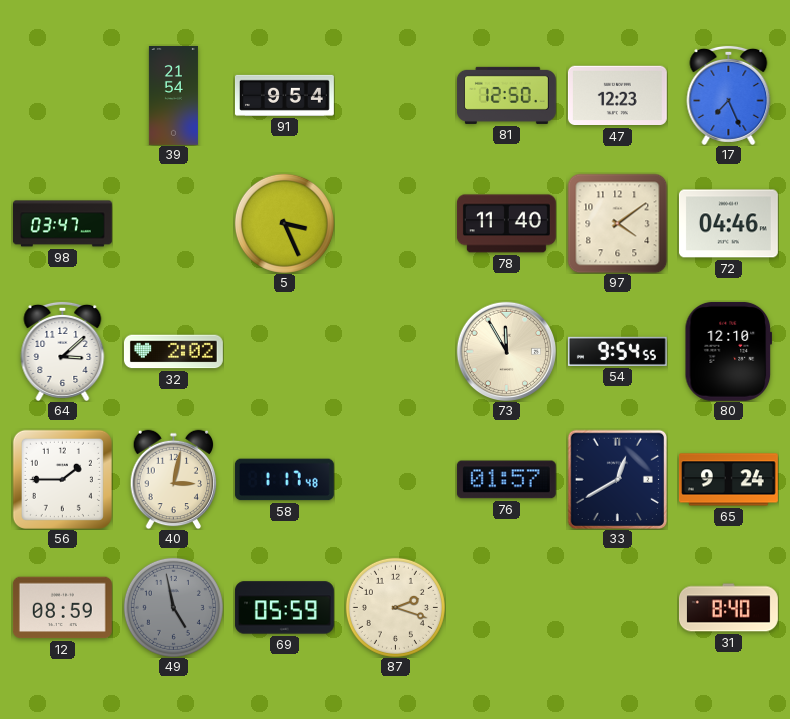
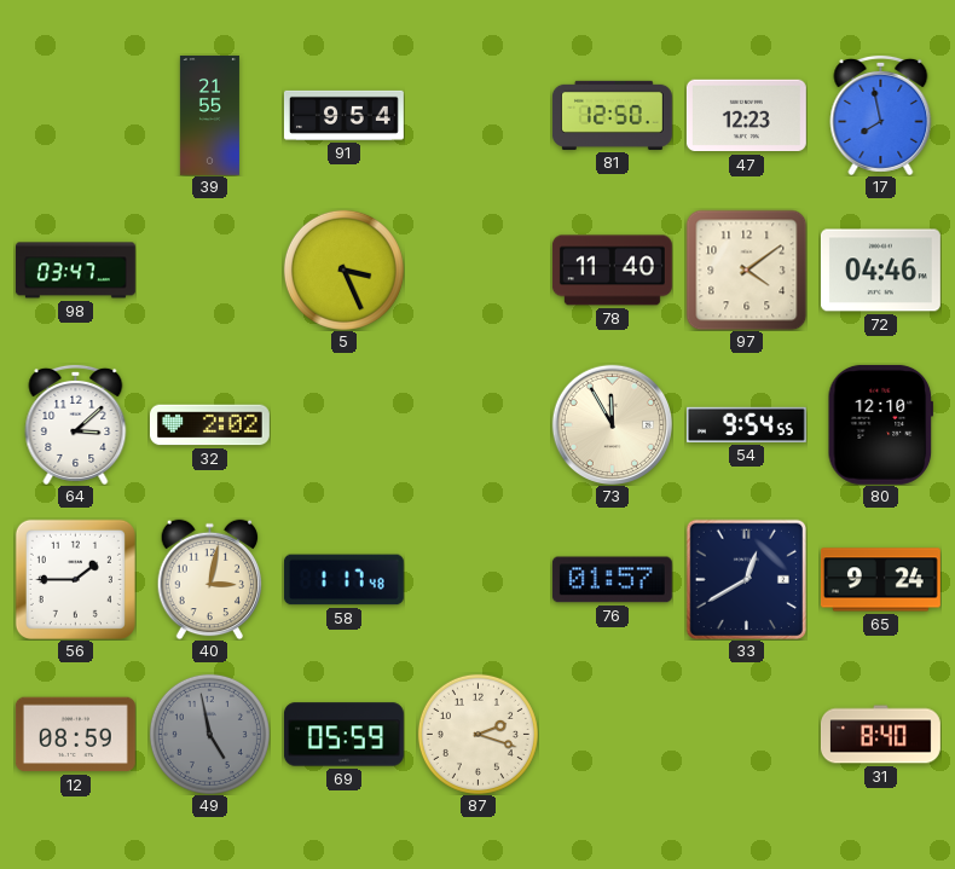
39: 21:54 -> 21:55 (209, 116)
17: 7:26 -> 7:58 (881, 115)
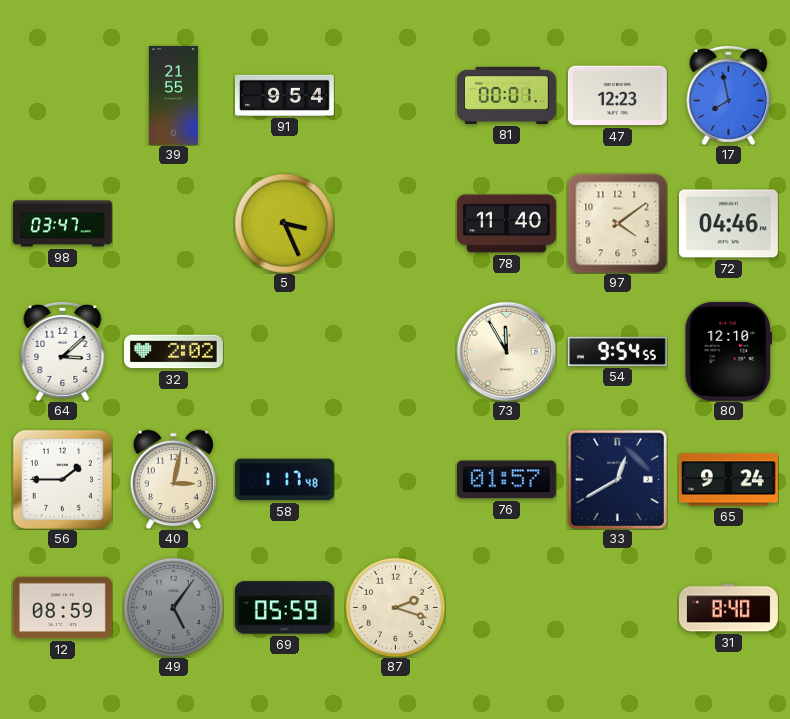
81: 12:50 -> 00:01 (506, 95)
49: 4:58 -> 5:06 (173, 607)
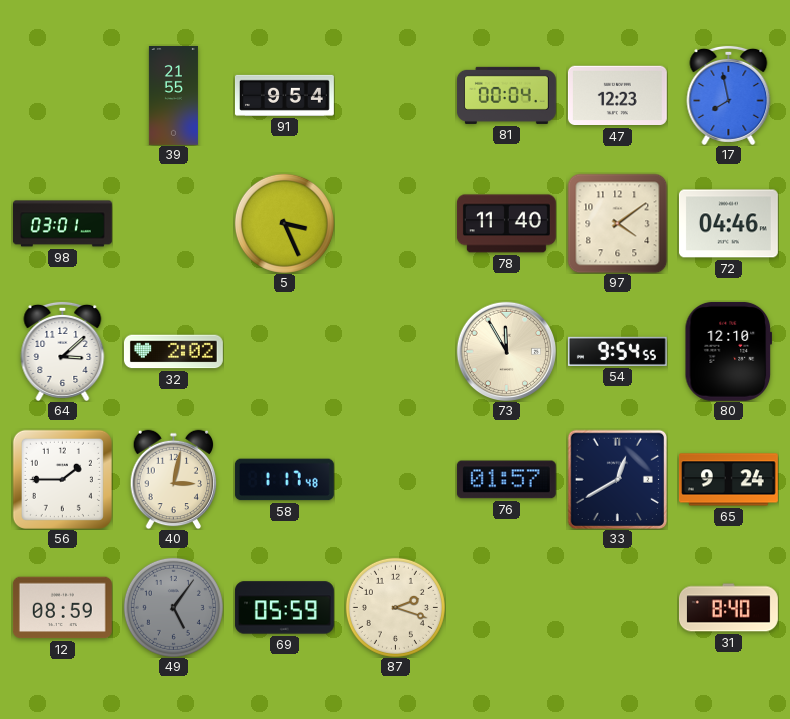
81: 00:01 -> 00:04 (506, 95)
98: 03:47 -> 03:01 (62, 224)
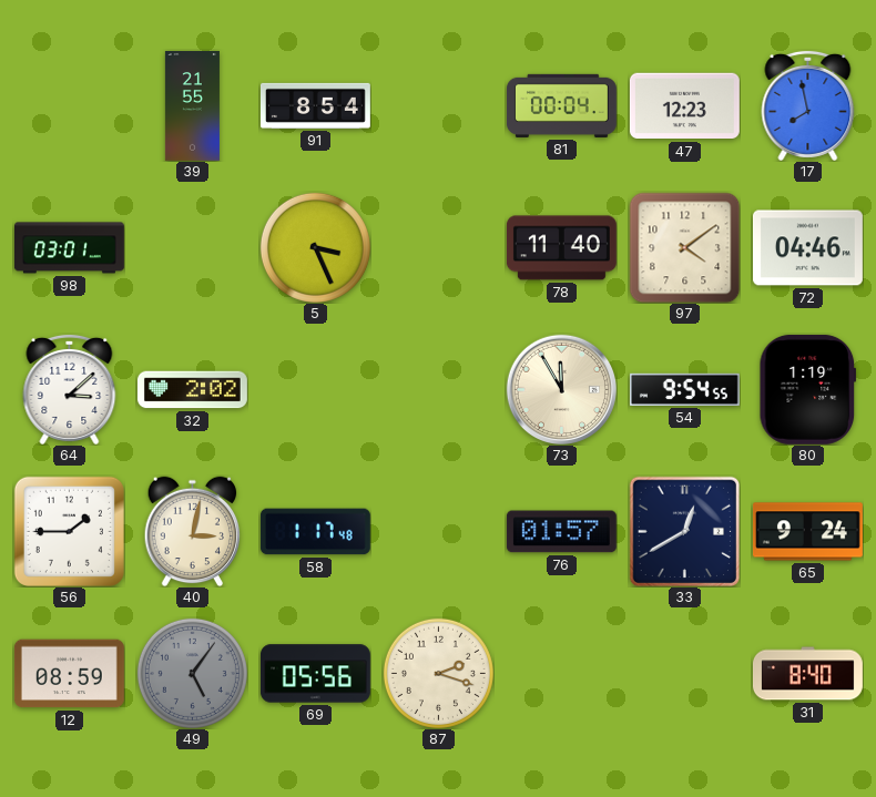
91: 9:54 -> 8:54 (315, 105)
80: 12:10 -> 1:19 (807, 389)
69: 05:59 -> 05:56 (315, 674)
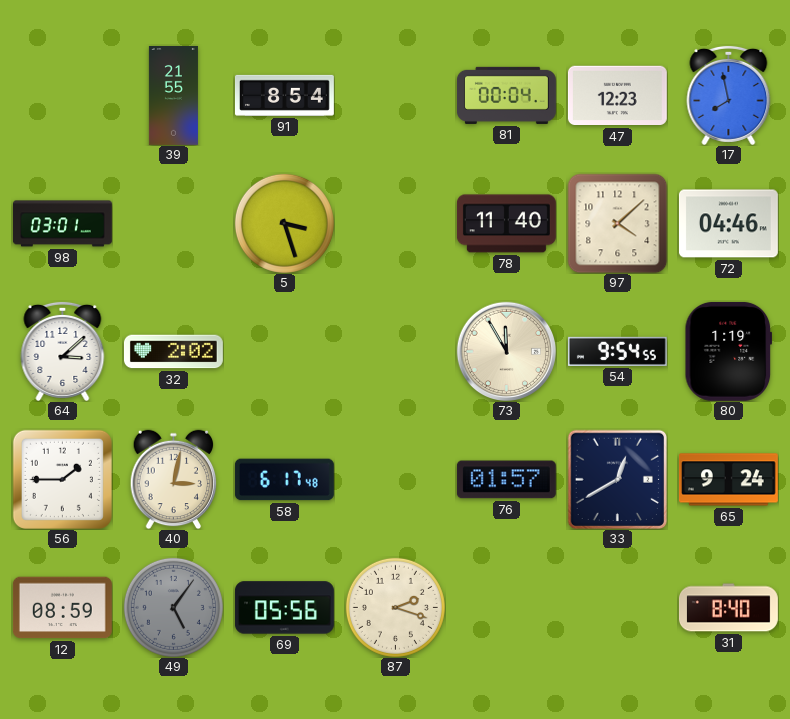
5: 3:26 -> 3:27 (284, 223)
97: 4:09 -> 4:08 (617, 223)
58: 1:17 -> 6:17 (284, 480)
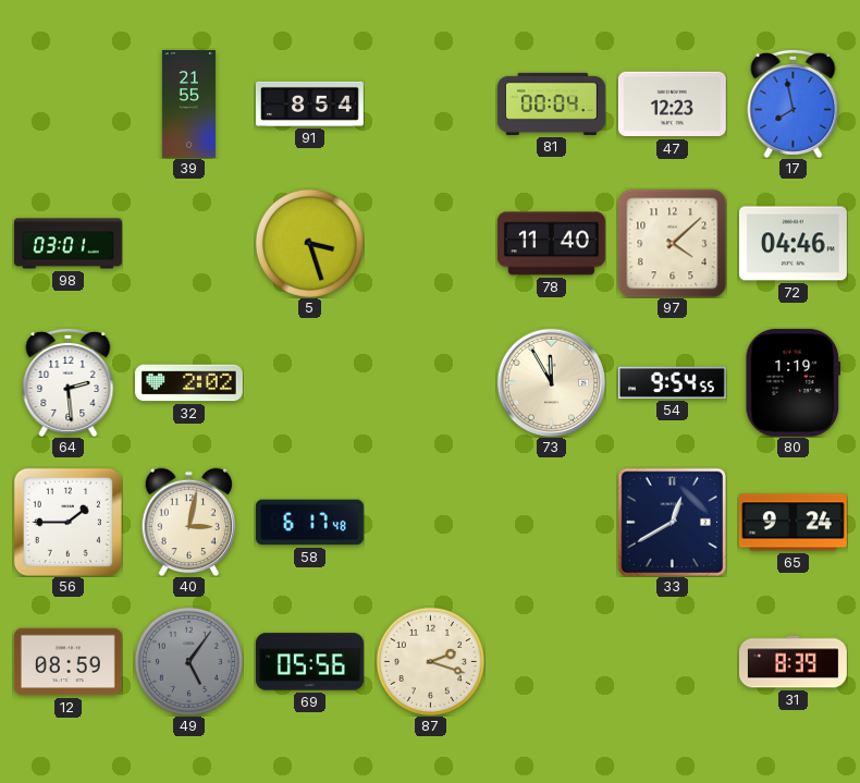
64: 3:08 -> 2:29 (69, 382)
76: 01:57 -> none (506, 480)
31: 8:40 -> 8:39 (793, 662)
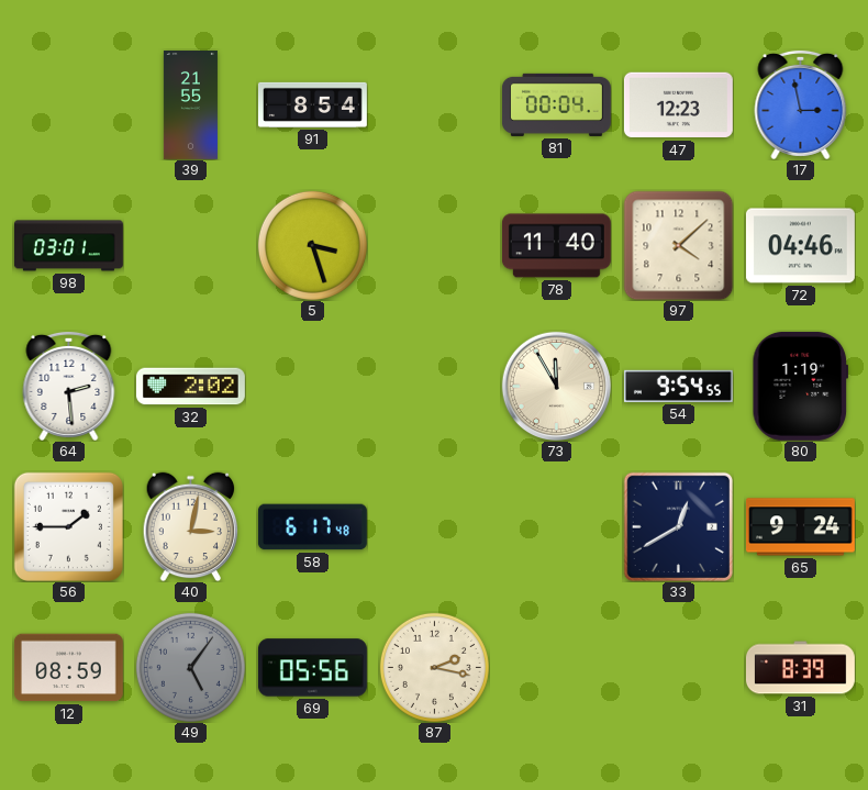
17: 7:58 -> 2:58 (801, 104)
87: 2:18 -> 2:17 (434, 667)
